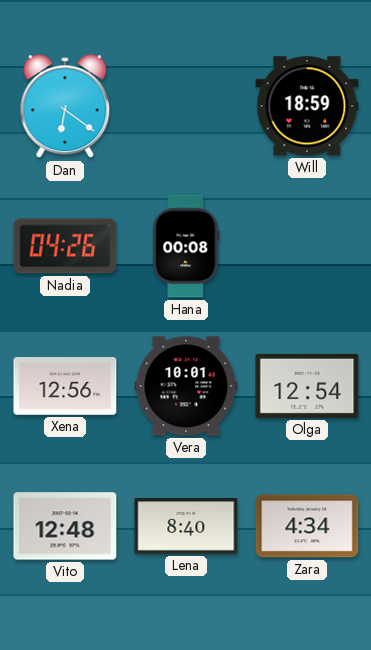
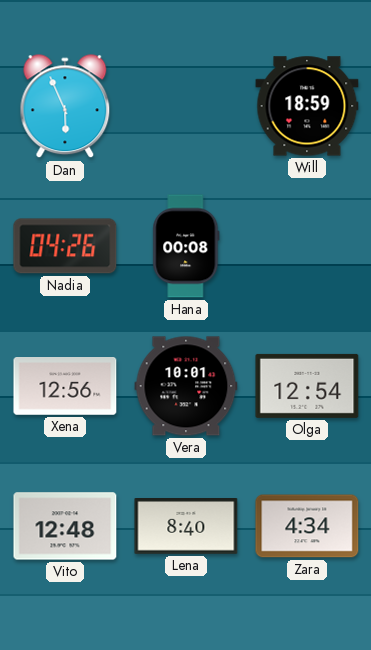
Dan: 6:21 -> 5:56 (65, 107)
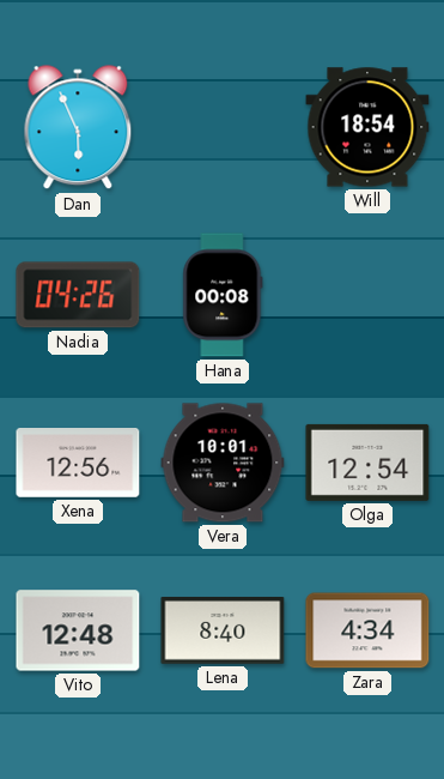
Will: 18:59 -> 18:54 (367, 127)
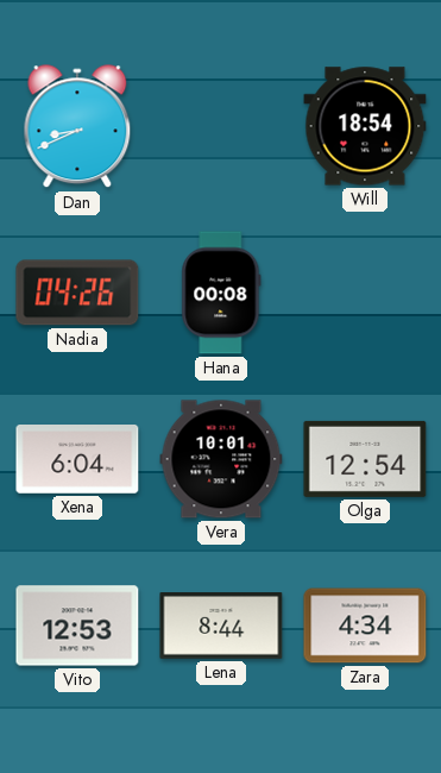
Dan: 5:56 -> 8:41 (77, 127)
Xena: 12:56 -> 6:04 (77, 459)
Vito: 12:48 -> 12:53 (77, 626)
Lena: 8:40 -> 8:44 (221, 627)
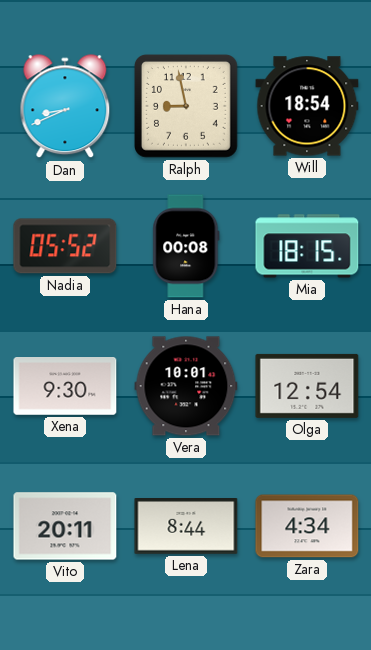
Ralph: none -> 8:58 (187, 107)
Nadia: 04:26 -> 05:52 (65, 246)
Mia: none -> 18:15 (307, 246)
Xena: 6:04 -> 9:30 (65, 386)
Vito: 12:53 -> 20:11 (65, 526)
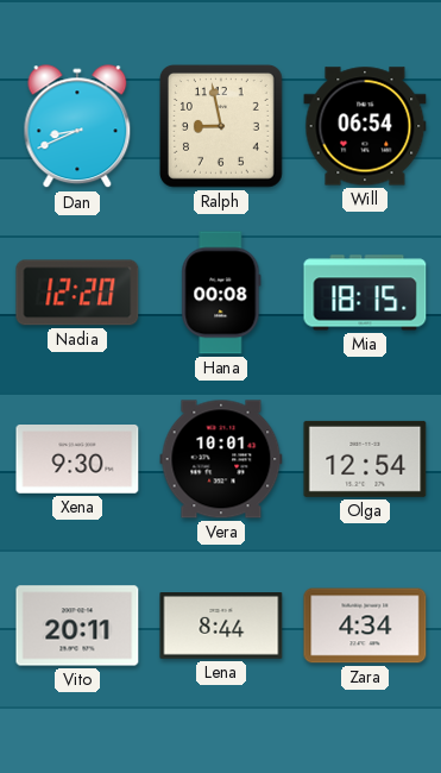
Will: 18:54 -> 06:54 (365, 126)
Nadia: 05:52 -> 12:20 (77, 293)
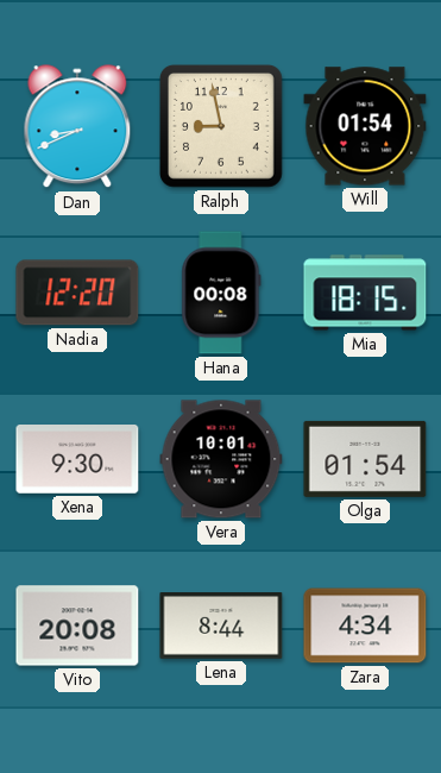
Will: 06:54 -> 01:54 (365, 126)
Olga: 12:54 -> 01:54 (365, 459)
Vito: 20:11 -> 20:08 (77, 626)
